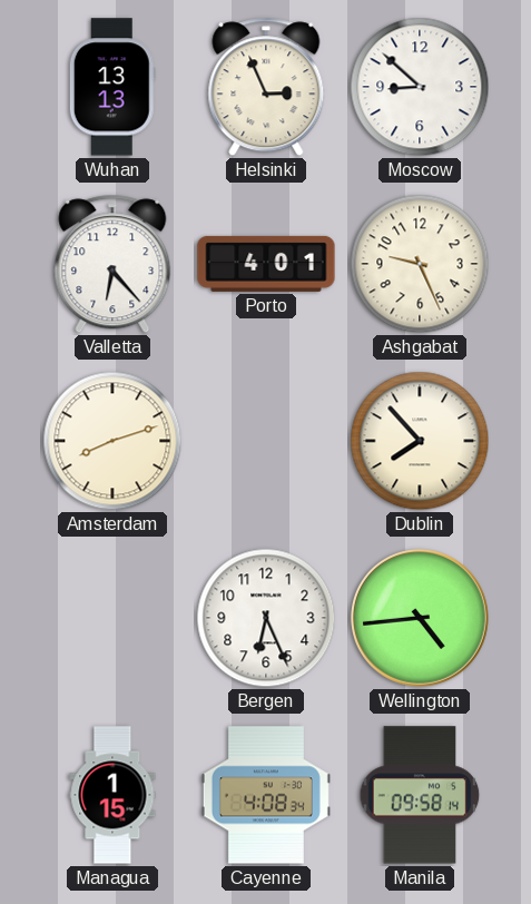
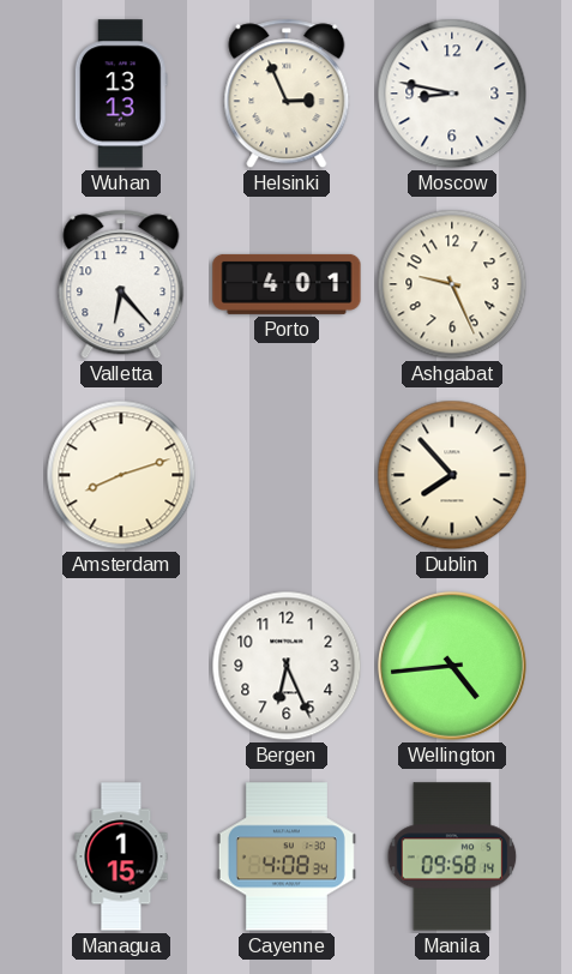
Moscow: 8:52 -> 8:47 (452, 94)
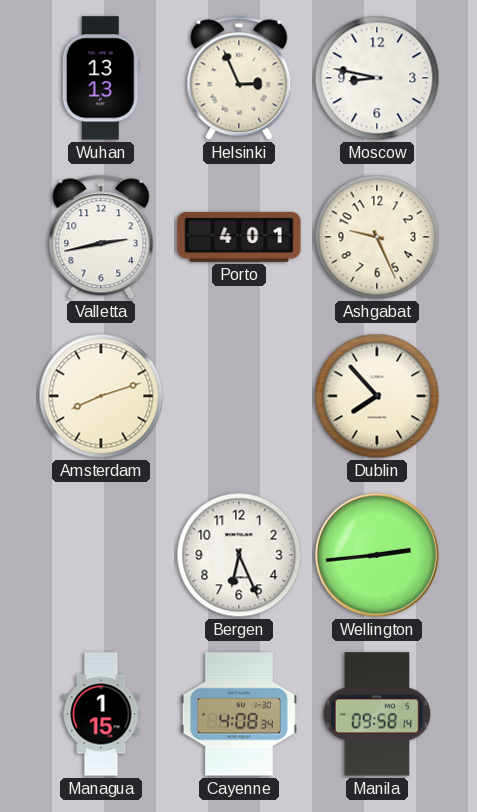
Valletta: 6:23 -> 2:43 (101, 237)
Wellington: 4:44 -> 2:44 (377, 555)
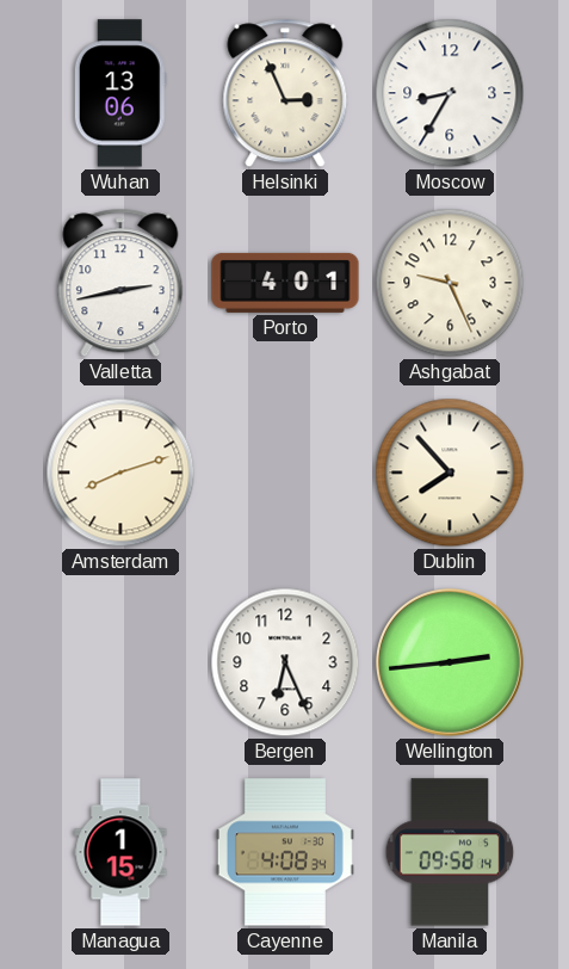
Wuhan: 13:13 -> 13:06 (120, 93)
Moscow: 8:47 -> 8:35 (450, 93)
